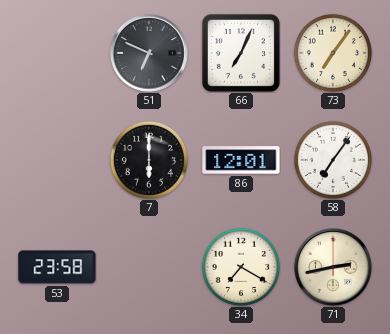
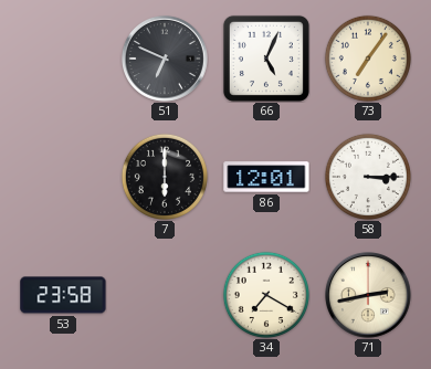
66: 7:04 -> 5:04 (266, 59)
58: 7:06 -> 3:15 (368, 177)
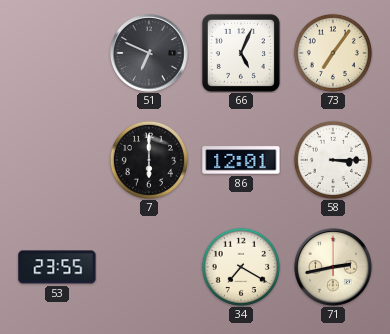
53: 23:58 -> 23:55 (57, 267)
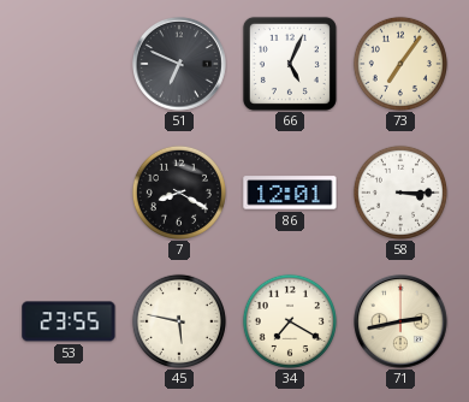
7: 6:00 -> 8:20 (179, 193)
45: none -> 5:47 (179, 321)
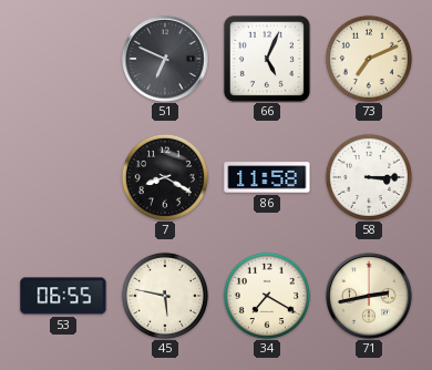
73: 7:06 -> 7:11 (369, 59)
86: 12:01 -> 11:58 (267, 177)
53: 23:55 -> 06:55 (63, 296)
